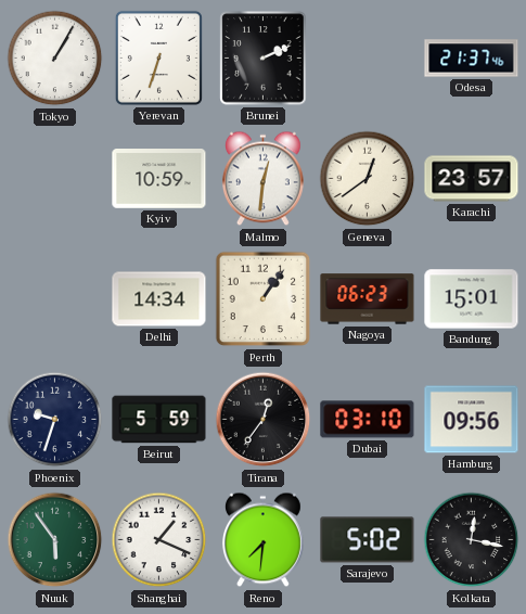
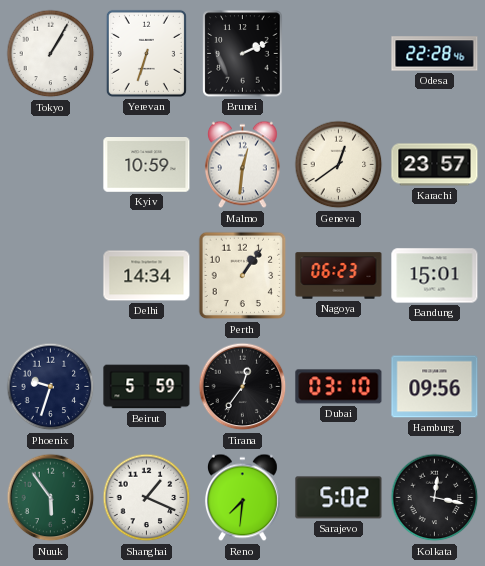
Odesa: 21:37 -> 22:28 (435, 54)
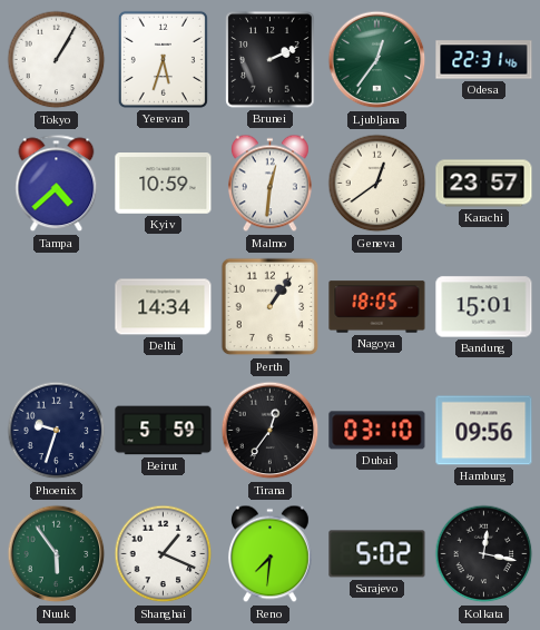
Yerevan: 6:33 -> 5:33 (163, 59)
Ljubljana: none -> 12:36 (377, 60)
Odesa: 22:28 -> 22:31 (484, 60)
Tampa: none -> 4:38 (57, 184)
Nagoya: 06:23 -> 18:05 (377, 307)
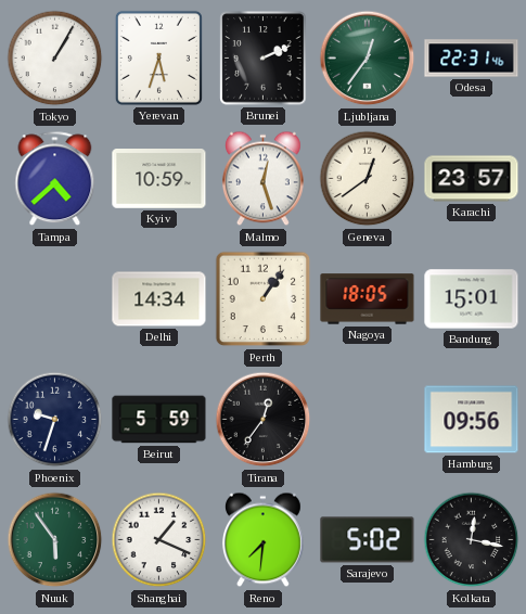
Malmo: 12:31 -> 12:27 (262, 179)
Dubai: 03:10 -> none (377, 431)
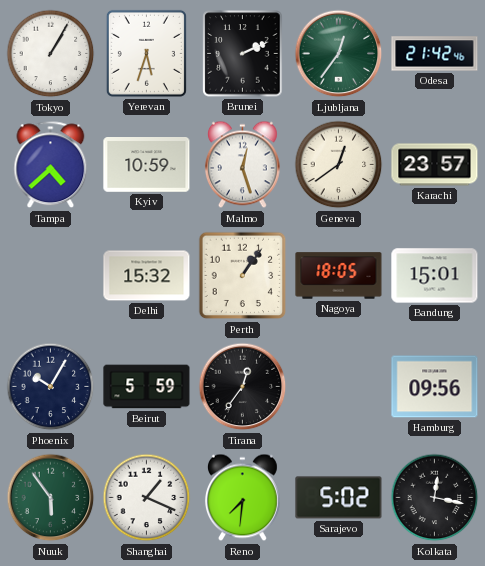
Odesa: 22:31 -> 21:42 (435, 54)
Delhi: 14:34 -> 15:32 (147, 276)
Phoenix: 9:33 -> 10:05 (51, 387)
